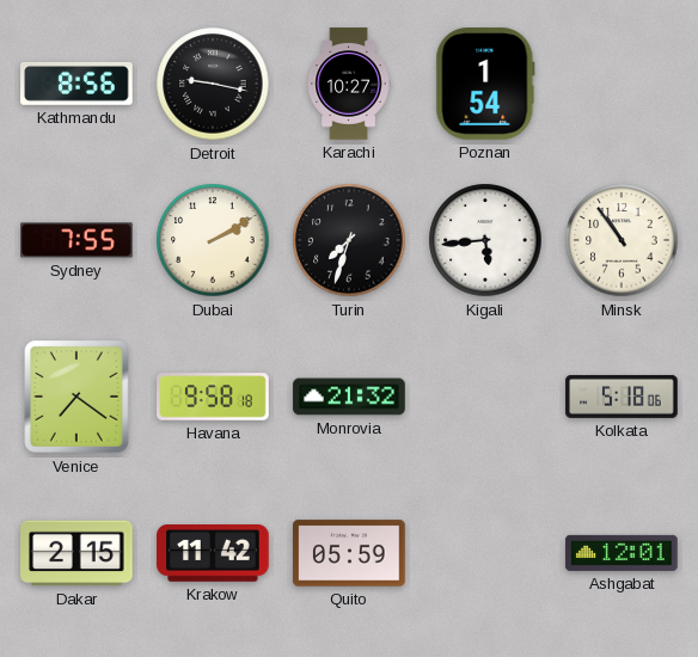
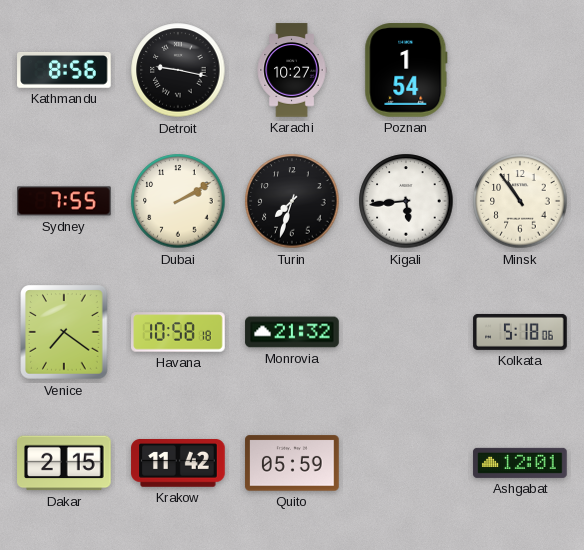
Havana: 9:58 -> 10:58 (178, 332)
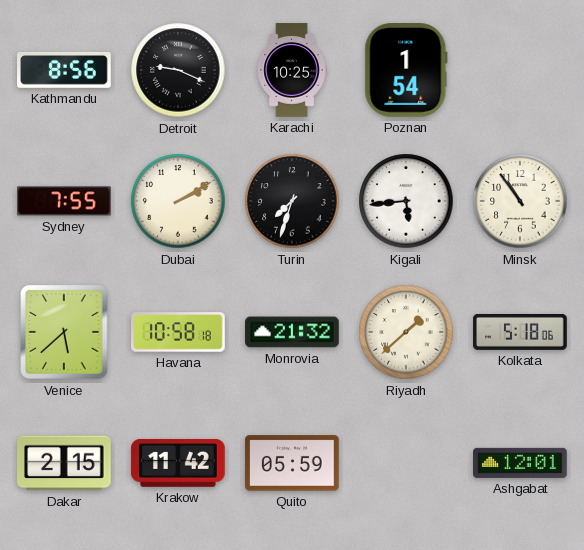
Detroit: 9:17 -> 9:19 (178, 70)
Karachi: 10:27 -> 10:25 (292, 70)
Venice: 7:21 -> 5:38 (64, 332)
Riyadh: none -> 1:38 (406, 332)
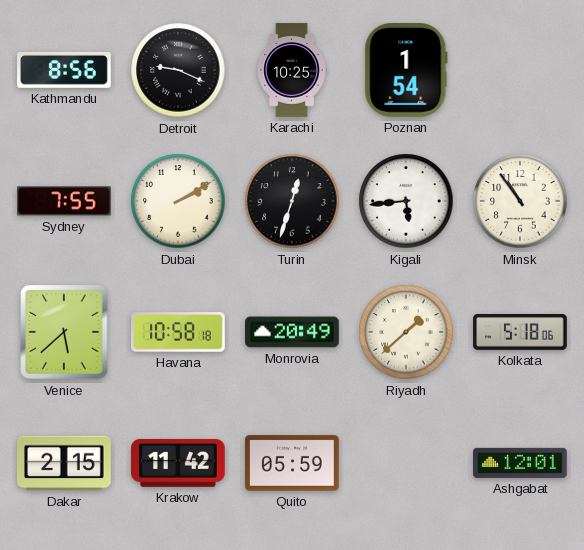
Turin: 7:33 -> 12:33 (292, 201)
Monrovia: 21:32 -> 20:49 (292, 332)
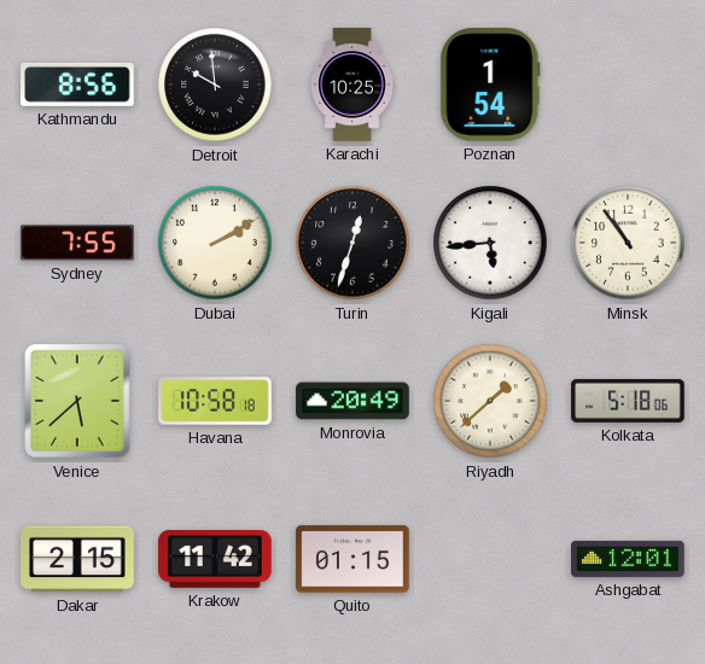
Detroit: 9:19 -> 9:59 (215, 85)
Quito: 05:59 -> 01:15 (353, 559)
